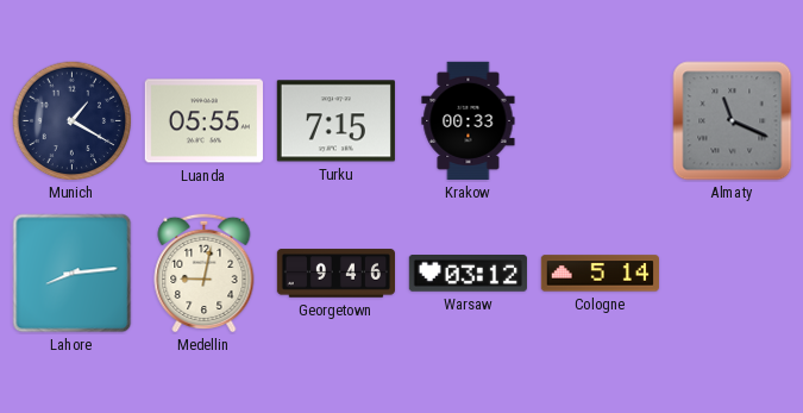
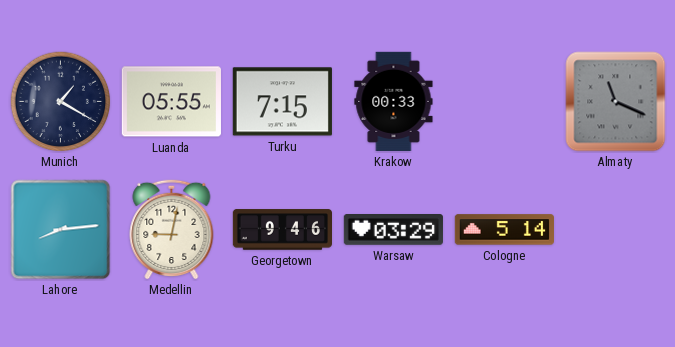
Warsaw: 03:12 -> 03:29 (393, 230)
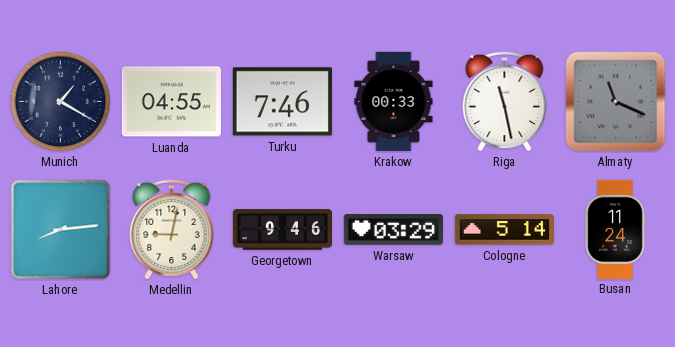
Luanda: 05:55 -> 04:55 (171, 102)
Turku: 7:15 -> 7:46 (282, 102)
Riga: none -> 11:28 (505, 101)
Busan: none -> 11:24 (615, 229)
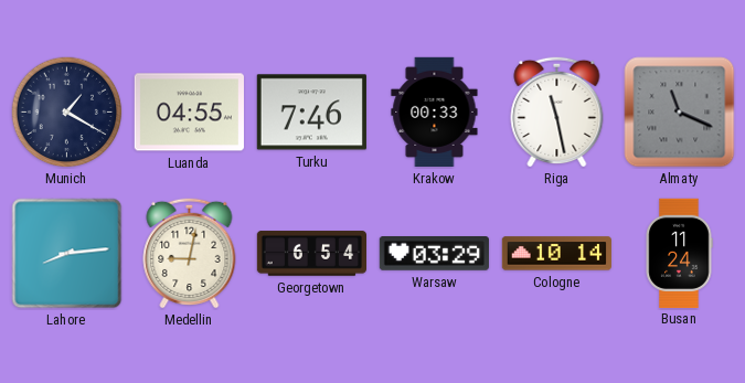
Georgetown: 9:46 -> 6:54 (311, 254)
Cologne: 5:14 -> 10:14 (556, 254)
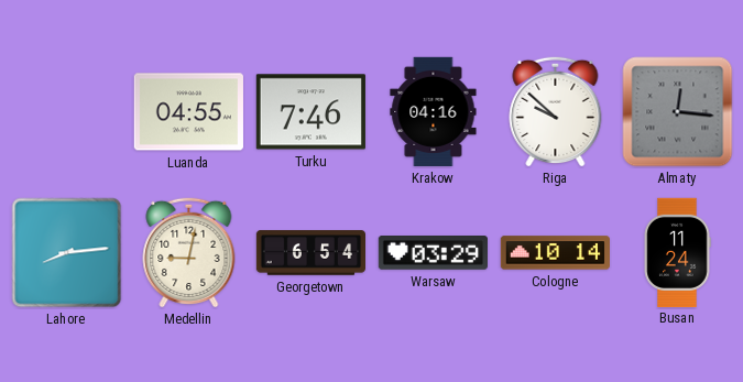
Munich: 1:20 -> none (67, 113)
Krakow: 00:33 -> 04:16 (434, 111)
Riga: 11:28 -> 9:52 (556, 111)
Almaty: 11:19 -> 12:16 (678, 112)
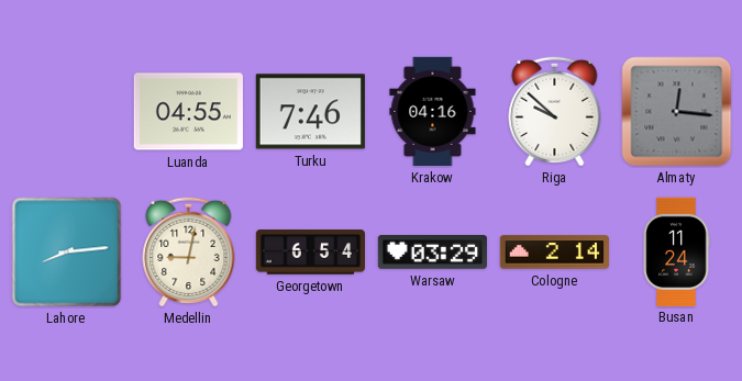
Cologne: 10:14 -> 2:14 (554, 253)
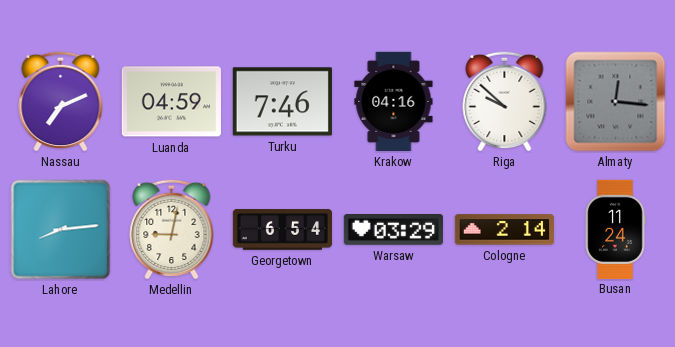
Nassau: none -> 7:11 (61, 101)
Luanda: 04:55 -> 04:59 (171, 102)
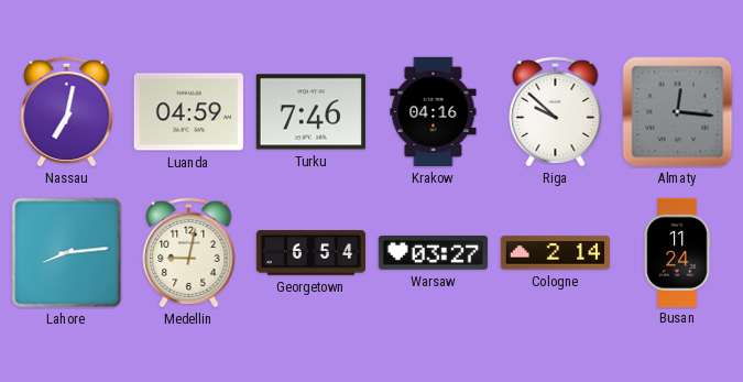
Nassau: 7:11 -> 7:02 (67, 111)
Warsaw: 03:29 -> 03:27 (433, 253)
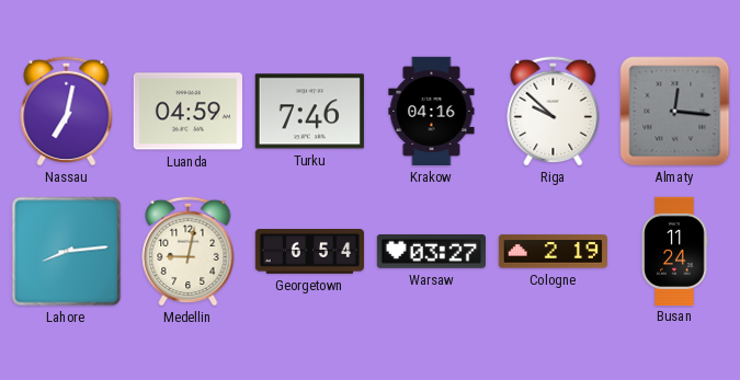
Cologne: 2:14 -> 2:19 (553, 252)
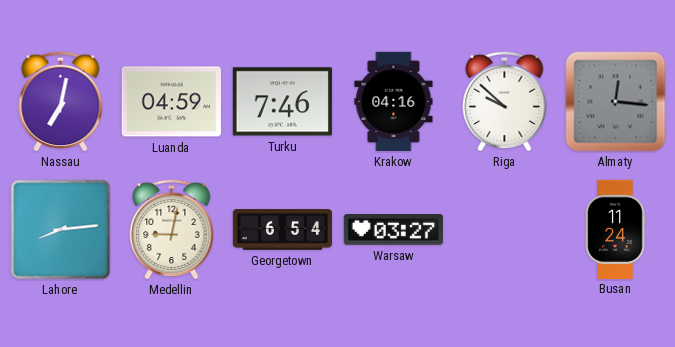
Cologne: 2:19 -> none (553, 252)
